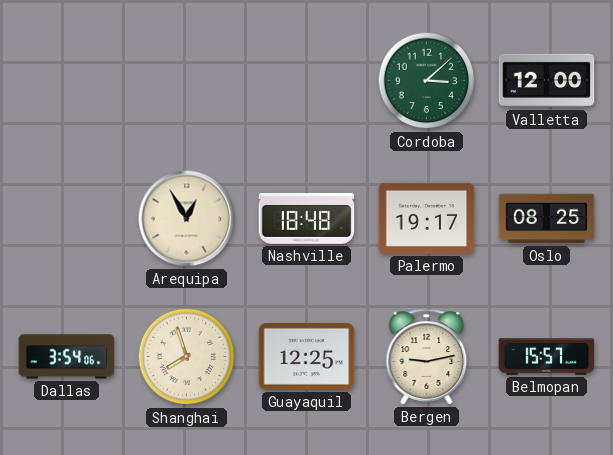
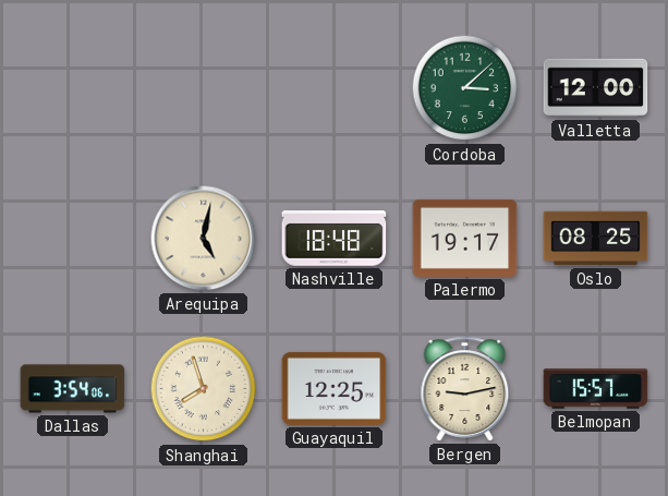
Arequipa: 12:55 -> 5:02 (204, 239)
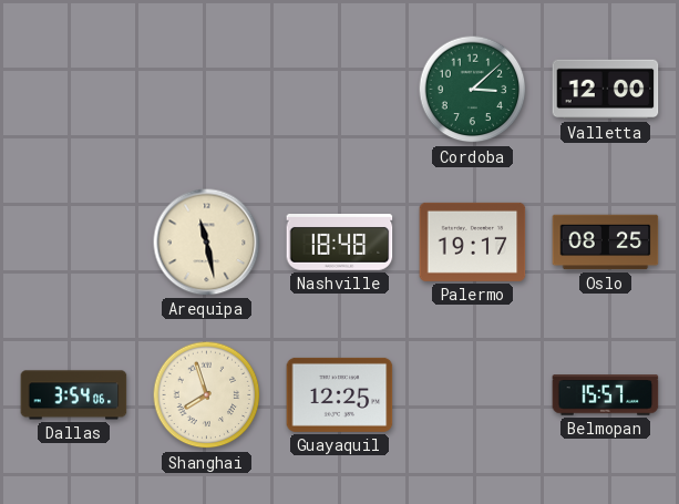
Arequipa: 5:02 -> 11:28 (207, 243)
Bergen: 9:13 -> none (465, 389)
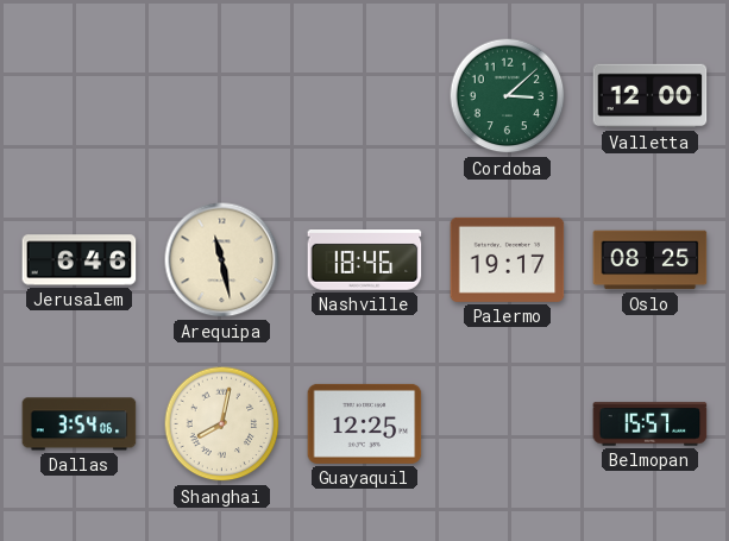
Jerusalem: none -> 6:46 (80, 260)
Nashville: 18:48 -> 18:46 (365, 260)
Shanghai: 7:57 -> 8:02 (222, 424)
